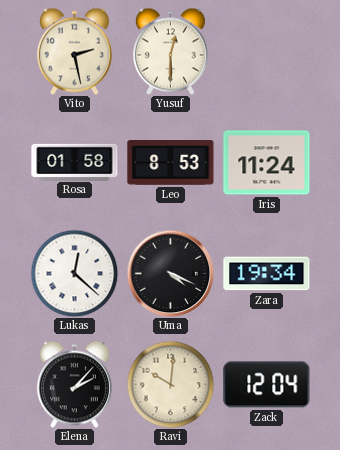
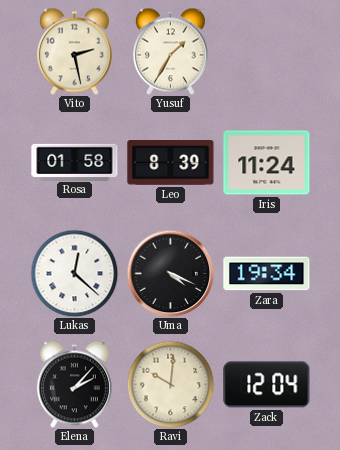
Yusuf: 12:30 -> 1:35 (170, 51)
Leo: 8:53 -> 8:39 (171, 163)
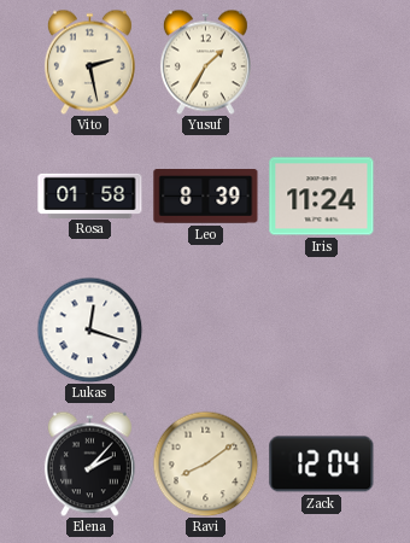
Lukas: 12:22 -> 12:18 (89, 329)
Uma: 4:19 -> none (170, 273)
Zara: 19:34 -> none (267, 274)
Ravi: 10:01 -> 8:09 (205, 463)
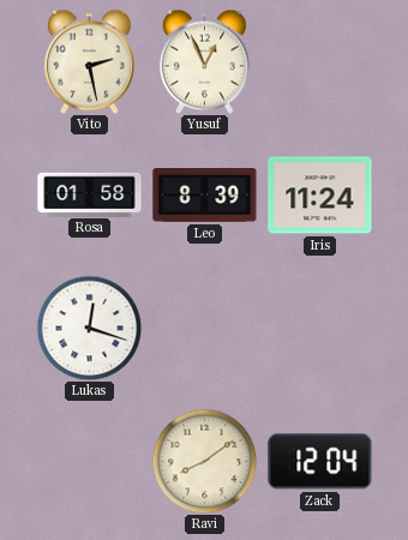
Yusuf: 1:35 -> 12:56 (204, 61)
Elena: 2:07 -> none (89, 463)
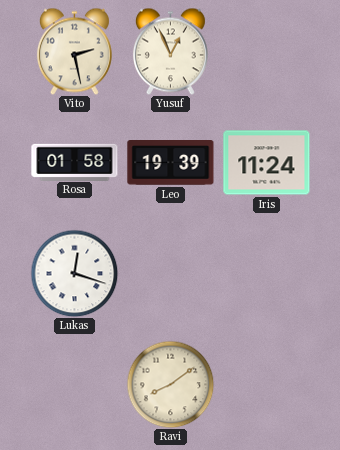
Leo: 8:39 -> 19:39 (171, 163)
Zack: 12:04 -> none (320, 462)
